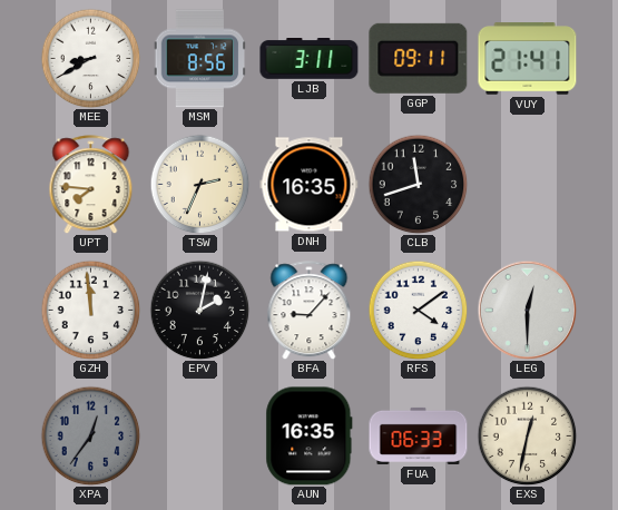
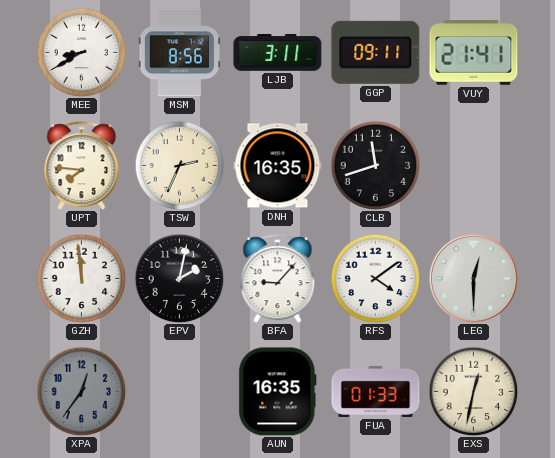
FUA: 06:33 -> 01:33 (376, 391)
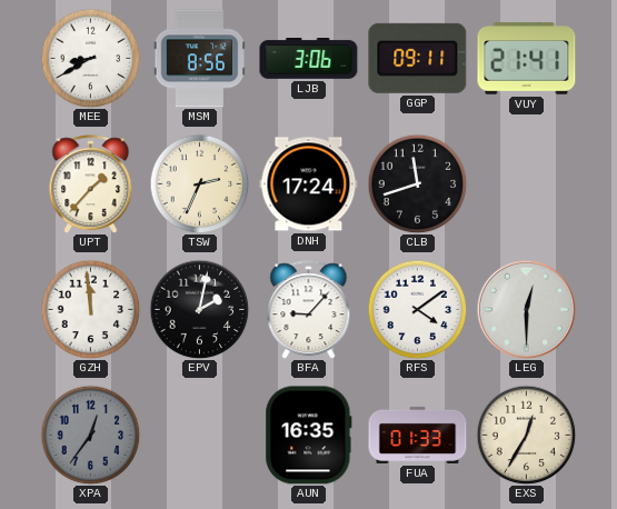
LJB: 3:11 -> 3:06 (309, 59)
UPT: 7:46 -> 1:37 (91, 184)
DNH: 16:35 -> 17:24 (309, 184)
EXS: 12:32 -> 12:35 (526, 435)
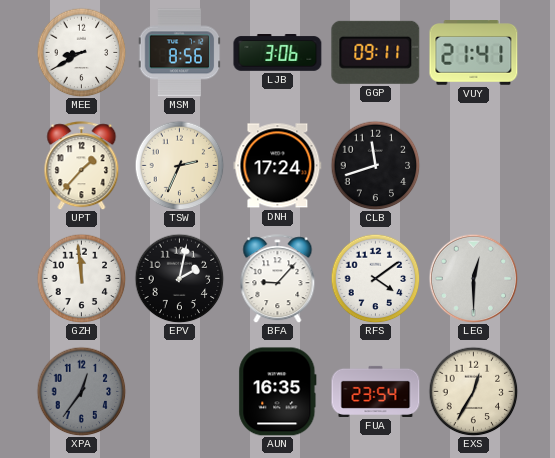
FUA: 01:33 -> 23:54 (376, 391)
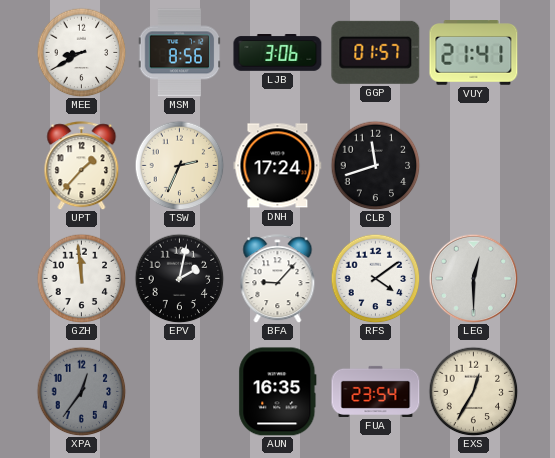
GGP: 09:11 -> 01:57 (376, 52)
